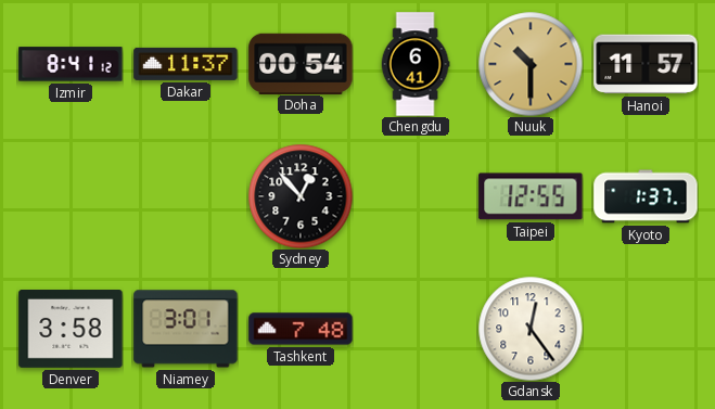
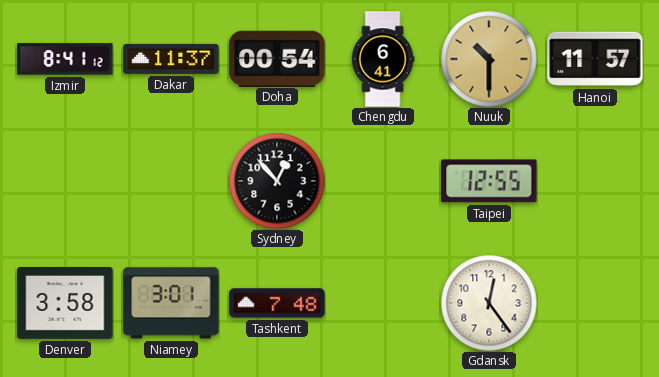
Kyoto: 1:37 -> none (646, 196)
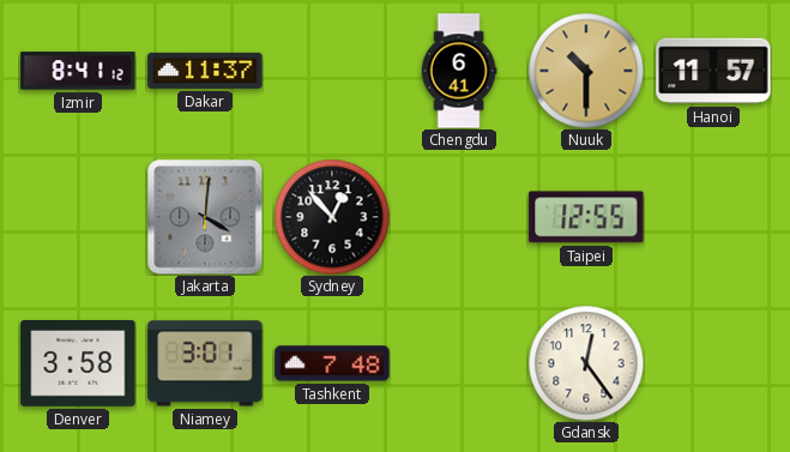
Doha: 00:54 -> none (277, 58)
Jakarta: none -> 4:01 (205, 217)
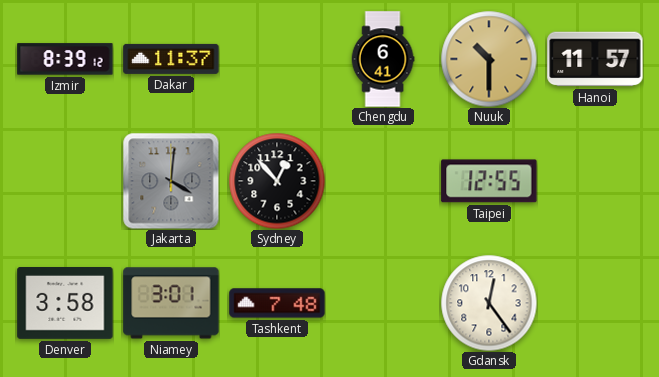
Izmir: 8:41 -> 8:39 (65, 59)
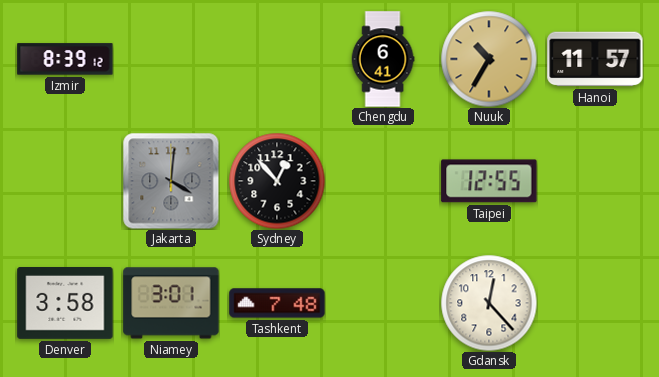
Dakar: 11:37 -> none (171, 59)
Nuuk: 10:30 -> 10:35 (489, 59)
Gdansk: 12:24 -> 12:23 (489, 303)
